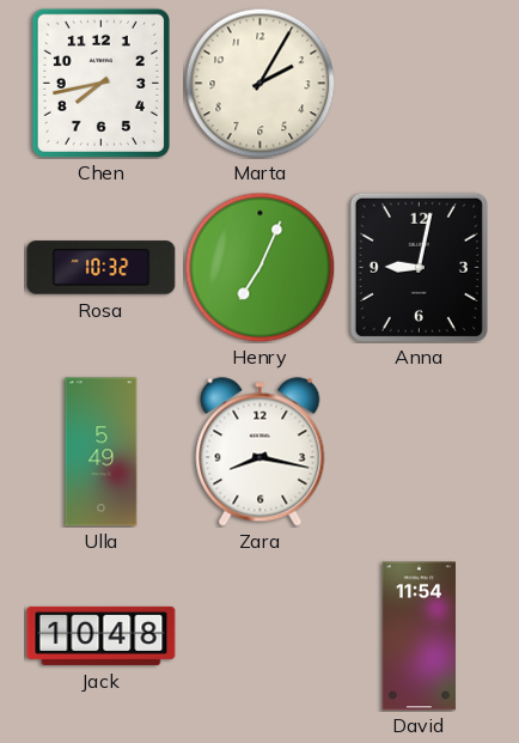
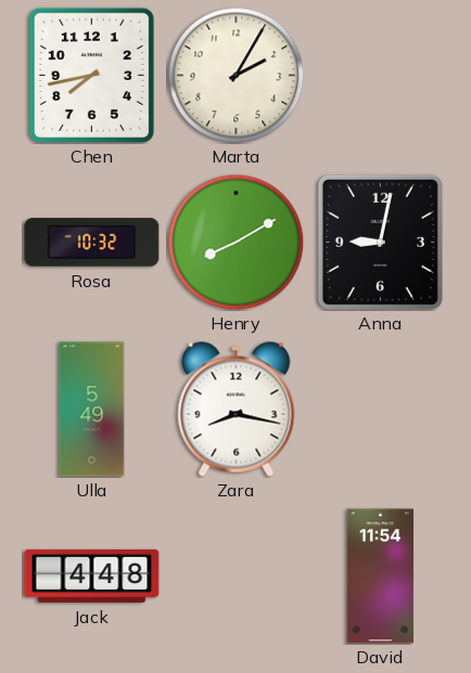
Henry: 7:04 -> 8:10 (235, 242)
Jack: 10:48 -> 4:48 (92, 575)
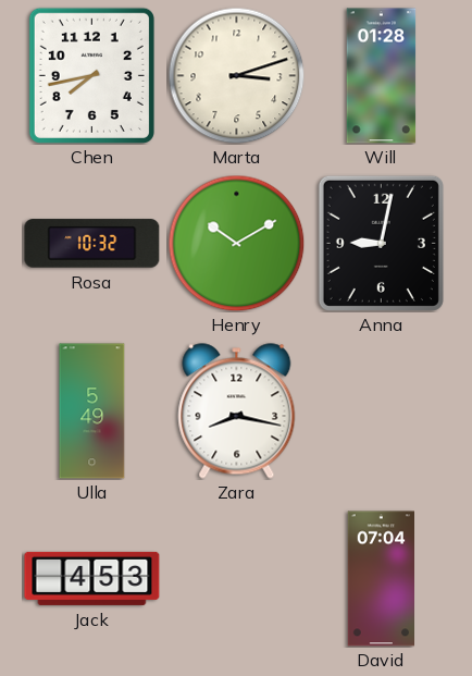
Marta: 2:05 -> 3:12 (236, 75)
Will: none -> 01:28 (382, 76)
Henry: 8:10 -> 10:10 (236, 243)
Jack: 4:48 -> 4:53 (92, 578)
David: 11:54 -> 07:04 (381, 579)
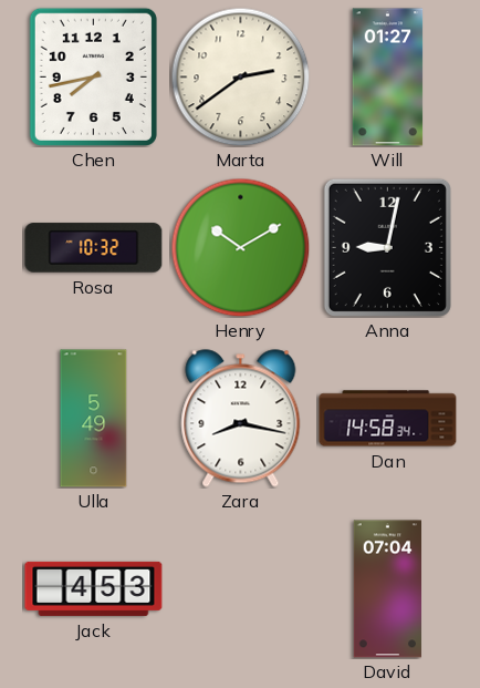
Marta: 3:12 -> 2:39 (240, 76)
Will: 01:28 -> 01:27 (388, 78)
Dan: none -> 14:58 (388, 419)
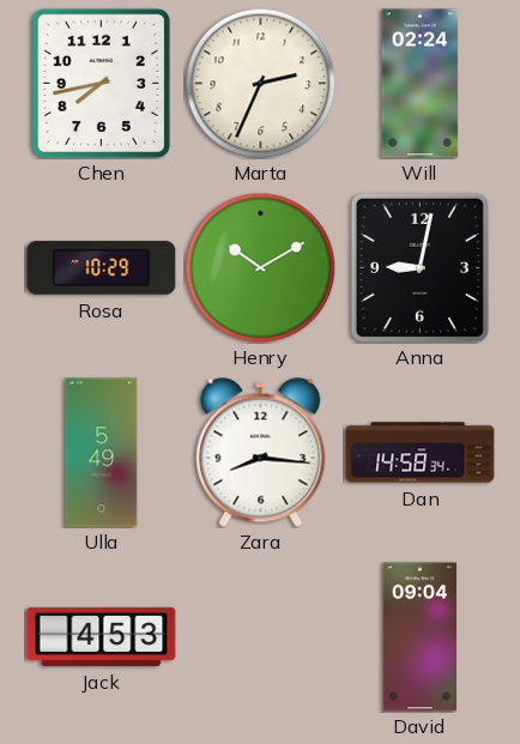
Marta: 2:39 -> 2:34 (260, 83)
Will: 01:27 -> 02:24 (421, 84)
Rosa: 10:32 -> 10:29 (102, 268)
Zara: 8:17 -> 8:16 (261, 453)
David: 07:04 -> 09:04 (419, 637)
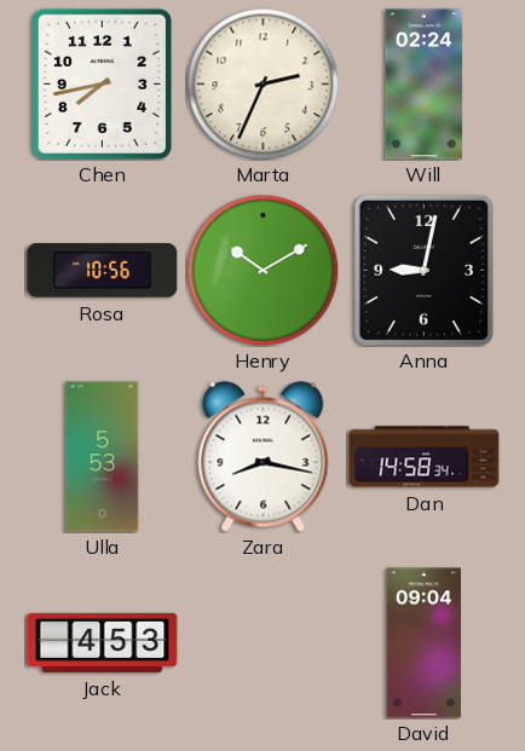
Rosa: 10:29 -> 10:56 (103, 271)
Ulla: 5:49 -> 5:53 (103, 457)
Zara: 8:16 -> 8:17 (264, 457)
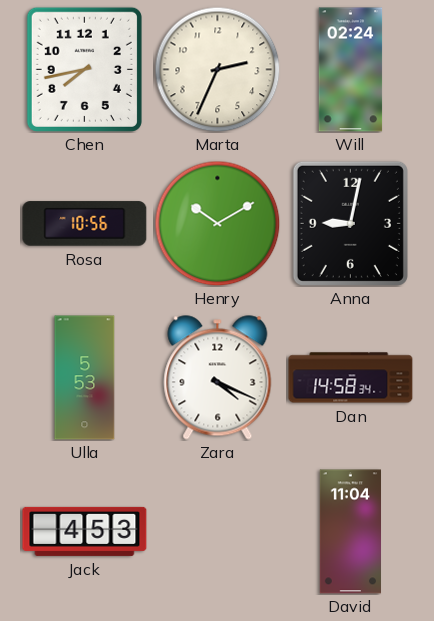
Zara: 8:17 -> 4:19 (218, 378)
David: 09:04 -> 11:04 (350, 532)
